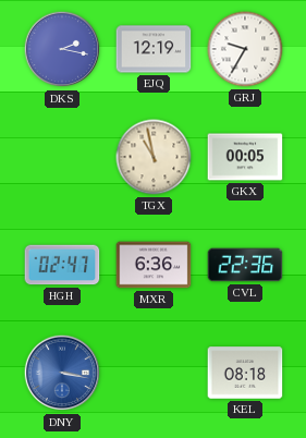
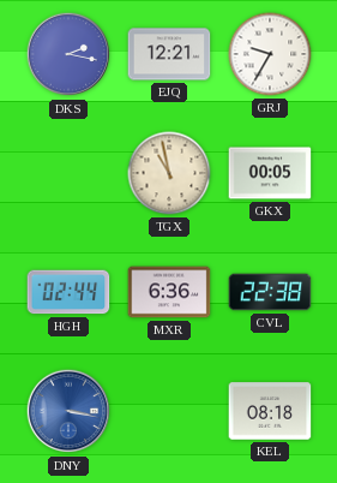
EJQ: 12:19 -> 12:21 (169, 54)
HGH: 02:47 -> 02:44 (68, 292)
CVL: 22:36 -> 22:38 (270, 292)
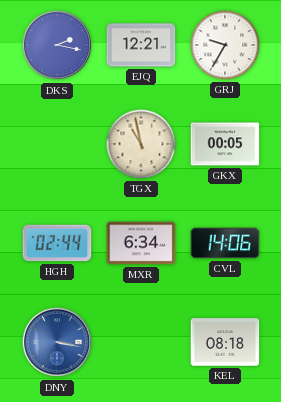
MXR: 6:36 -> 6:34 (141, 243)
CVL: 22:38 -> 14:06 (225, 243)
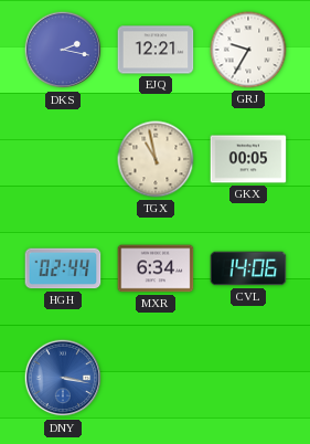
KEL: 08:18 -> none (225, 342)
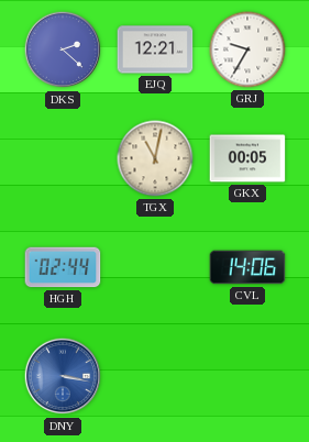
DKS: 2:17 -> 2:22 (63, 49)
TGX: 10:58 -> 11:02 (155, 158)
MXR: 6:34 -> none (156, 268)
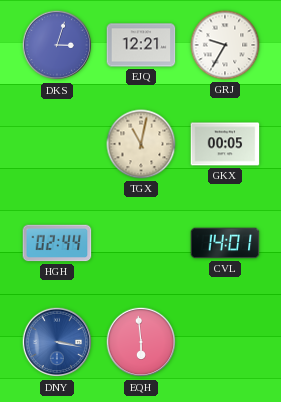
DKS: 2:22 -> 3:03 (57, 45)
CVL: 14:06 -> 14:01 (225, 243)
EQH: none -> 5:59 (141, 342)
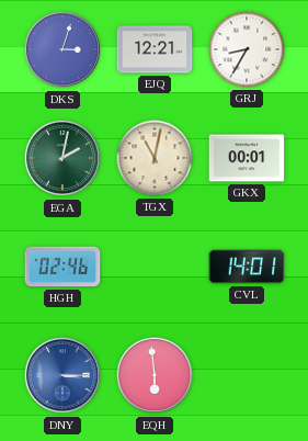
GRJ: 9:35 -> 8:35 (247, 49)
EGA: none -> 2:02 (62, 158)
GKX: 00:05 -> 00:01 (247, 158)
HGH: 02:44 -> 02:46 (62, 267)
DNY: 3:17 -> 3:15 (62, 375)
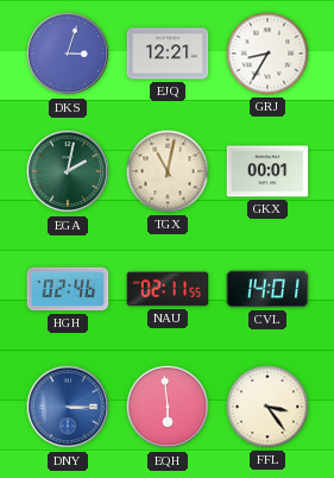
NAU: none -> 02:11 (168, 289)
FFL: none -> 3:24 (267, 407)
